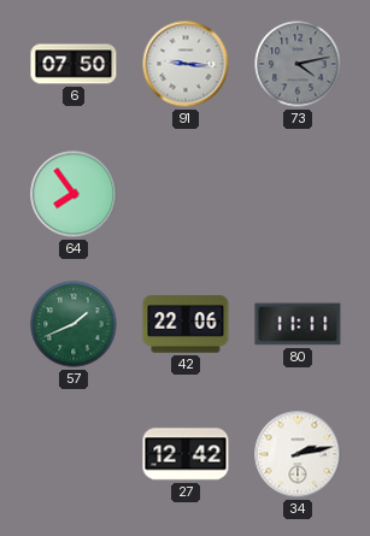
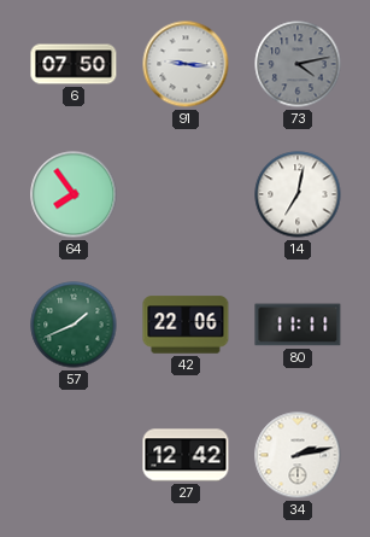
14: none -> 7:02 (298, 194)
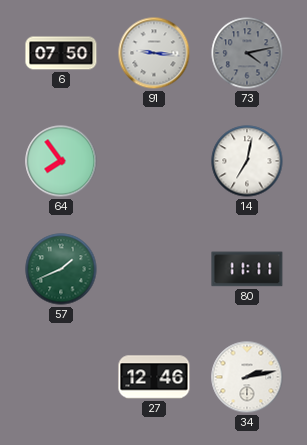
42: 22:06 -> none (186, 325)
27: 12:42 -> 12:46 (154, 377)
